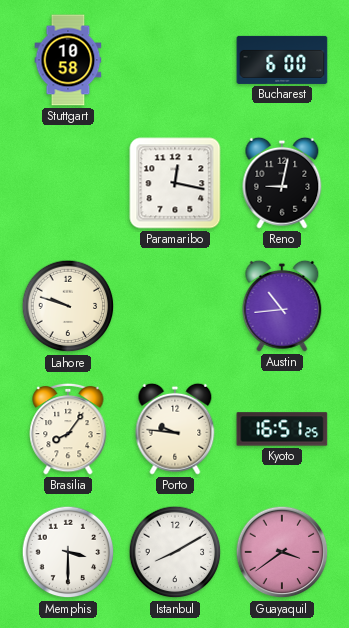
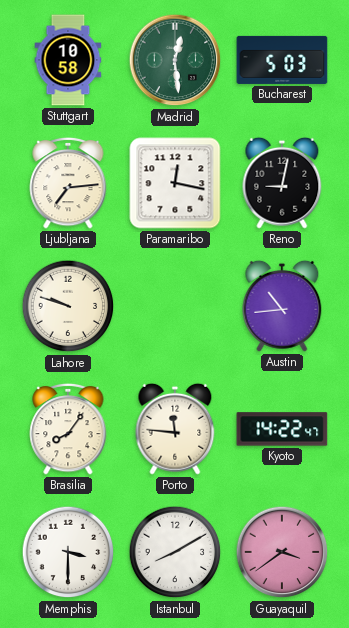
Madrid: none -> 12:29 (175, 60)
Bucharest: 6:00 -> 5:03 (282, 60)
Ljubljana: none -> 7:14 (68, 183)
Porto: 9:46 -> 11:46 (175, 429)
Kyoto: 16:51 -> 14:22 (282, 429)
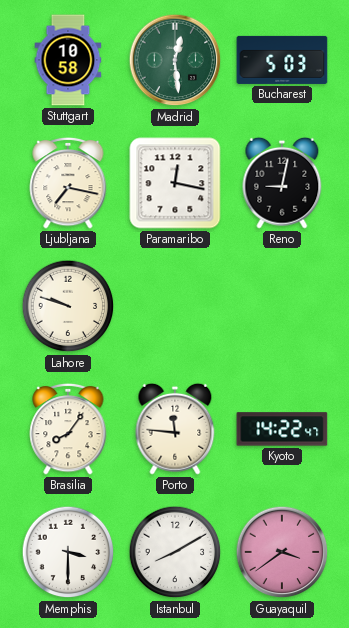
Ljubljana: 7:14 -> 7:17 (68, 183)
Austin: 10:44 -> none (282, 306)
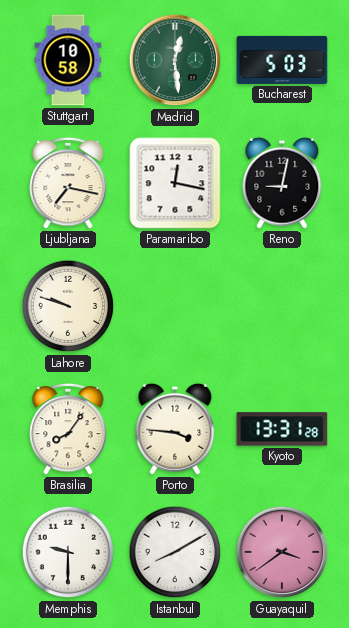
Porto: 11:46 -> 3:46 (175, 429)
Kyoto: 14:22 -> 13:31 (282, 429)
Memphis: 3:30 -> 9:30 (68, 552)
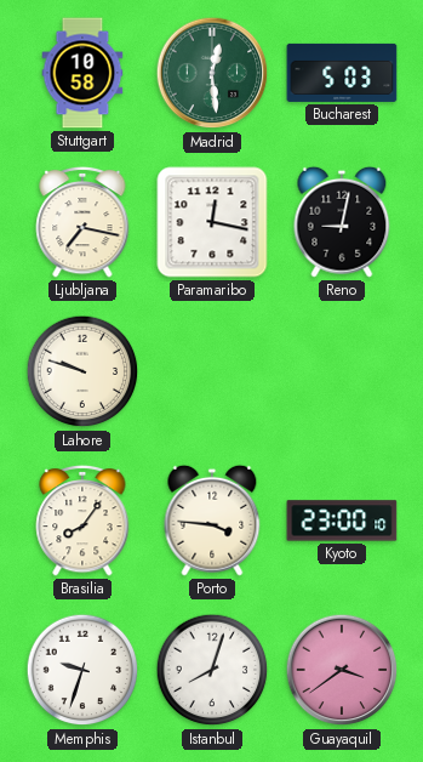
Kyoto: 13:31 -> 23:00 (342, 521)
Memphis: 9:30 -> 9:33 (82, 670)
Istanbul: 8:10 -> 8:03 (212, 670)
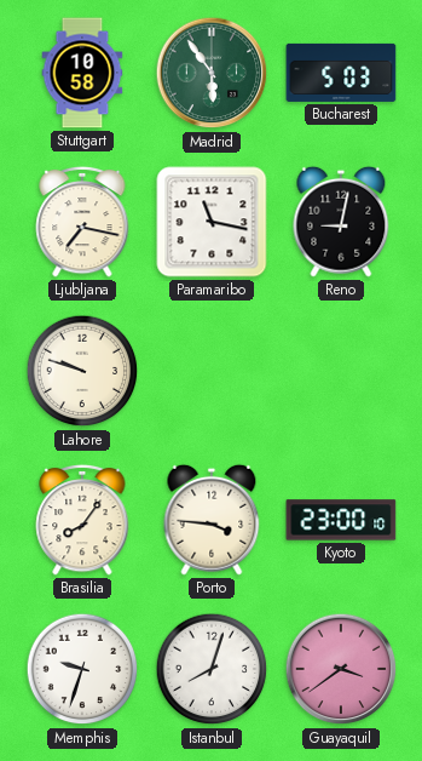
Madrid: 12:29 -> 5:54 (212, 73)
Paramaribo: 12:17 -> 11:17 (212, 222)
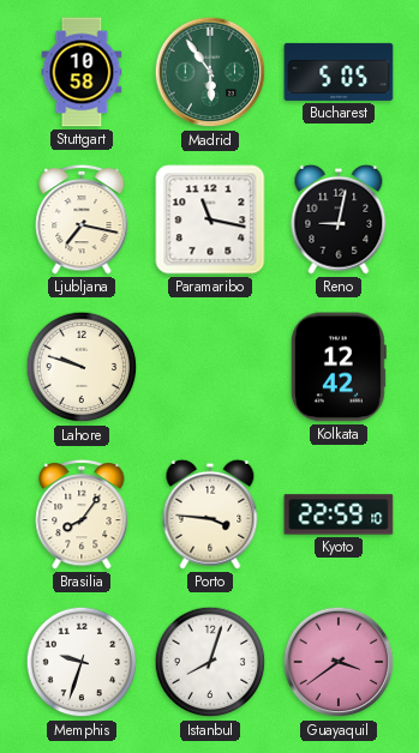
Bucharest: 5:03 -> 5:05 (339, 72)
Kolkata: none -> 12:42 (339, 367)
Kyoto: 23:00 -> 22:59 (339, 514)
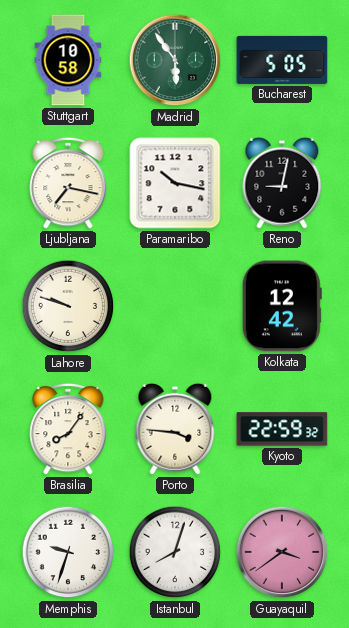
Paramaribo: 11:17 -> 10:17 (175, 183)
Kyoto: 22:59:10 -> 22:59:32 (282, 429)
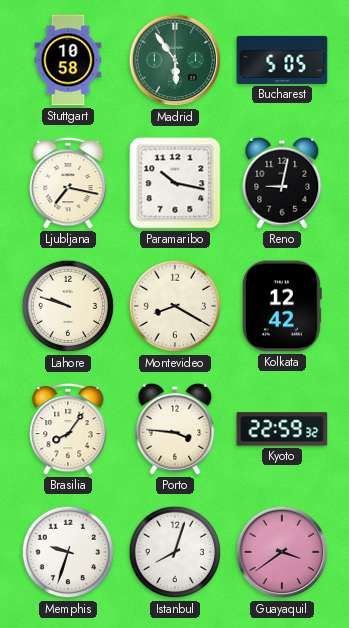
Montevideo: none -> 8:20 (175, 306)
